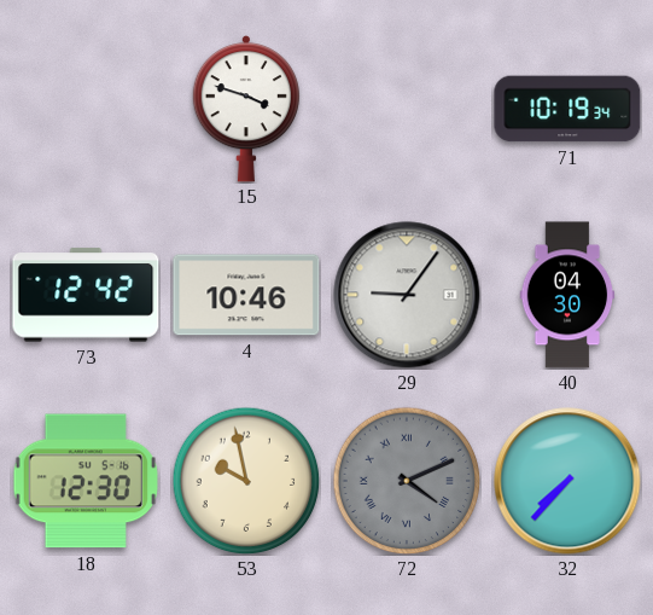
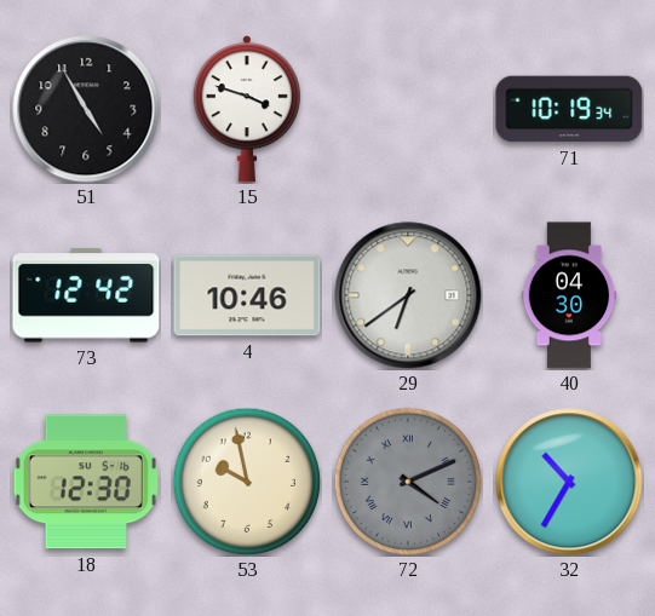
51: none -> 4:55 (86, 109)
29: 9:06 -> 6:39 (408, 295)
32: 7:37 -> 10:35 (569, 482)
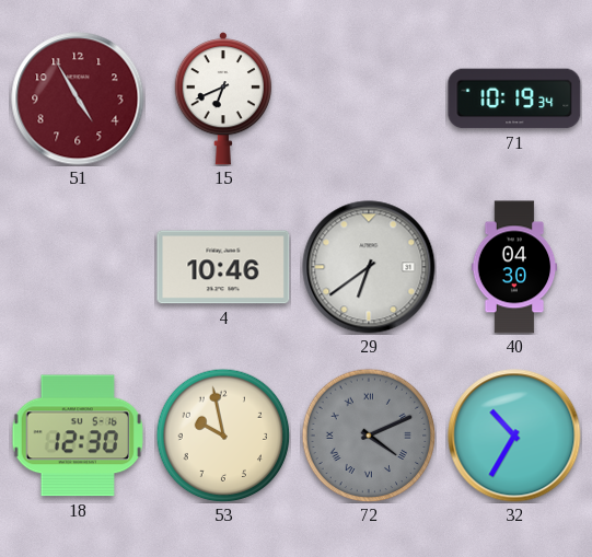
51 dial: black -> burgundy (78, 98)
15: 3:48 -> 6:41 (222, 98)
73: 12:42 -> none (86, 295)
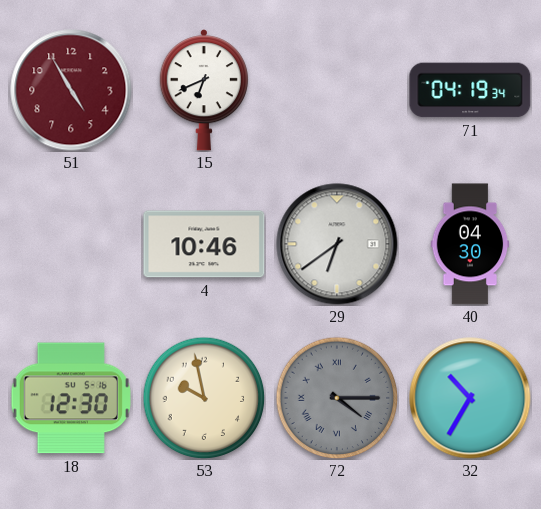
71: 10:19 -> 04:19 (470, 90)
72: 4:11 -> 4:15 (337, 398)
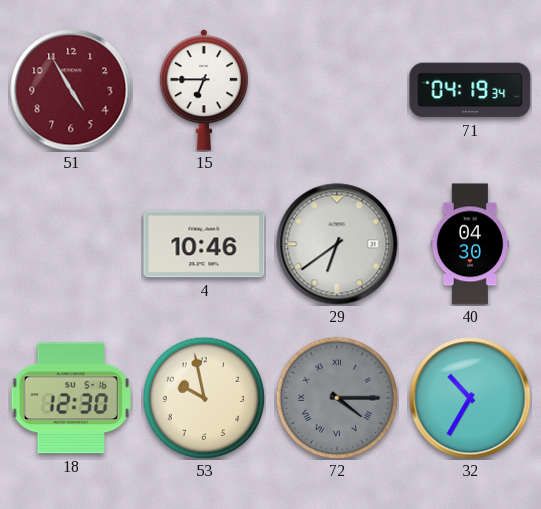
15: 6:41 -> 6:45 (203, 90)
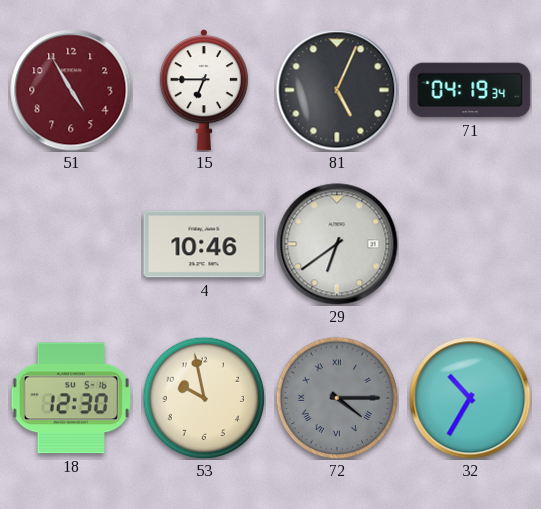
81: none -> 5:04 (337, 90)
40: 04:30 -> none (470, 244)
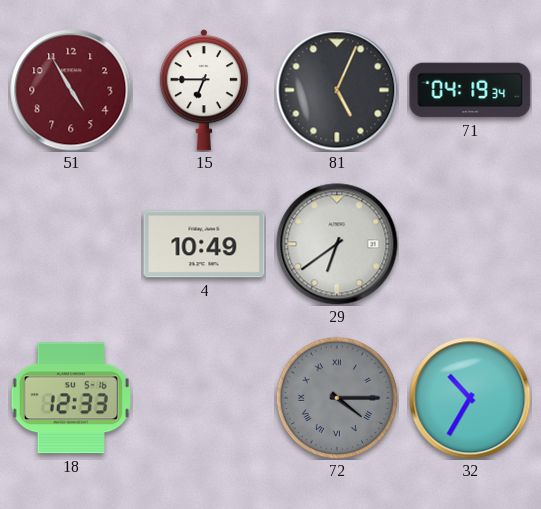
4: 10:46 -> 10:49 (204, 244)
18: 12:30 -> 12:33 (71, 398)
53: 9:58 -> none (204, 398)
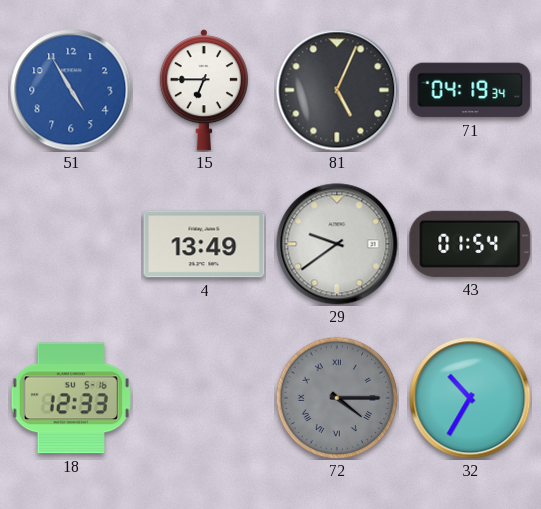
51 dial: burgundy -> blue (71, 90)
4: 10:49 -> 13:49 (204, 244)
29: 6:39 -> 9:39 (337, 244)
43: none -> 01:54 (470, 244)
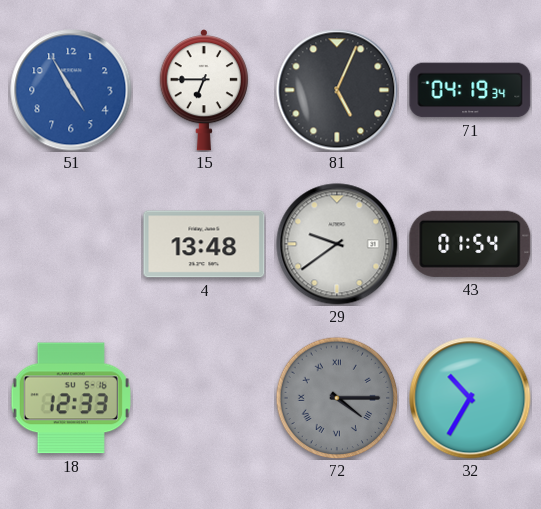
4: 13:49 -> 13:48 (204, 244)
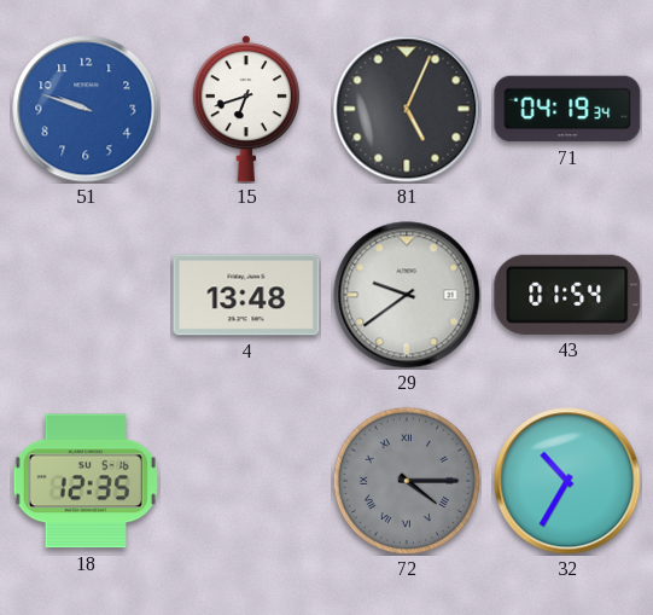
51: 4:55 -> 9:48 (86, 109)
15: 6:45 -> 6:42 (245, 109)
18: 12:33 -> 12:35 (86, 481)
